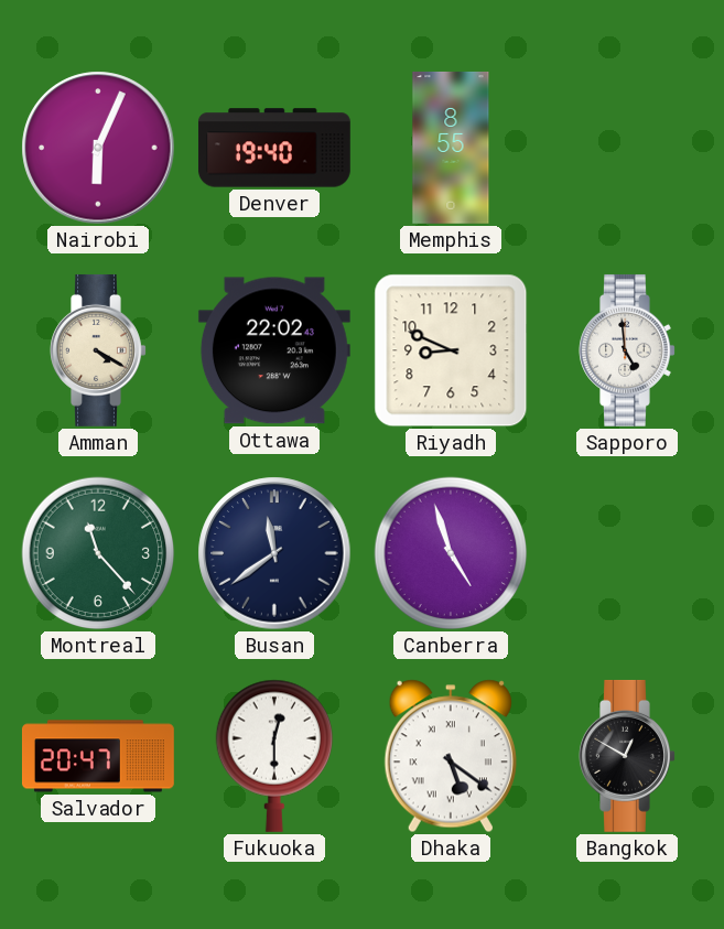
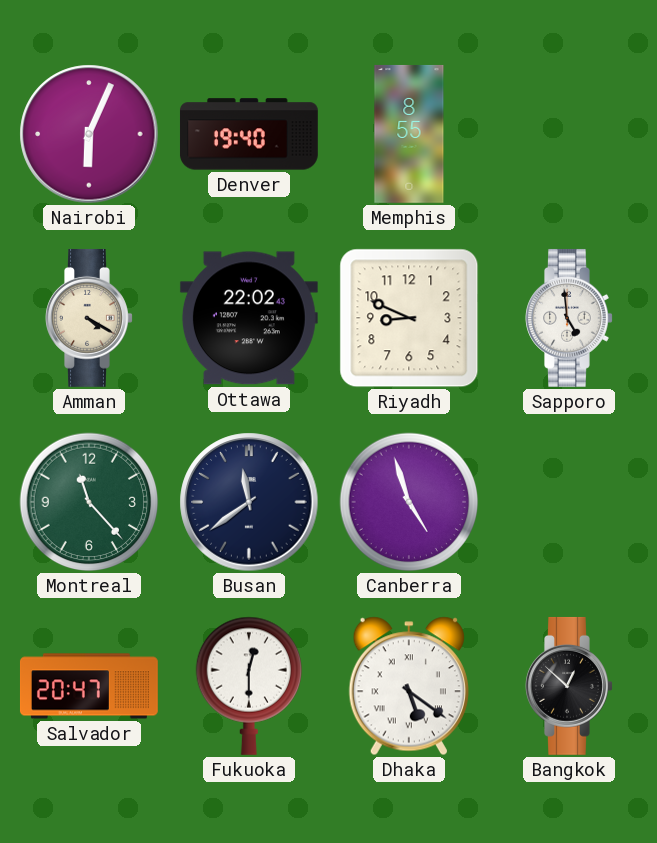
Bangkok: 12:50 -> 12:52 (569, 686)
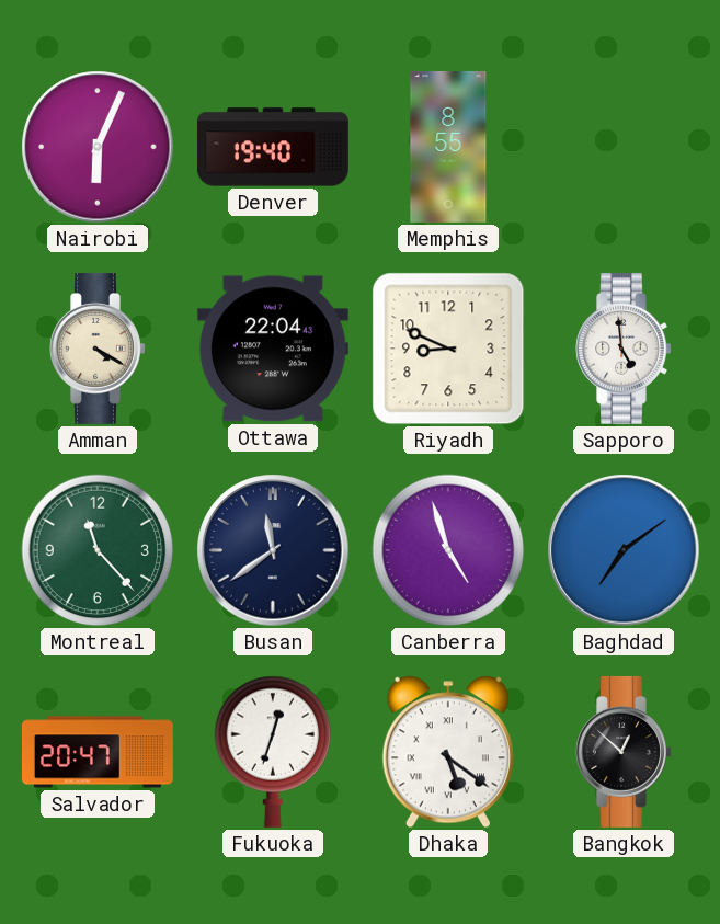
Ottawa: 22:02 -> 22:04 (273, 349)
Baghdad: none -> 7:09 (624, 550)
Fukuoka: 12:30 -> 12:33 (272, 752)
